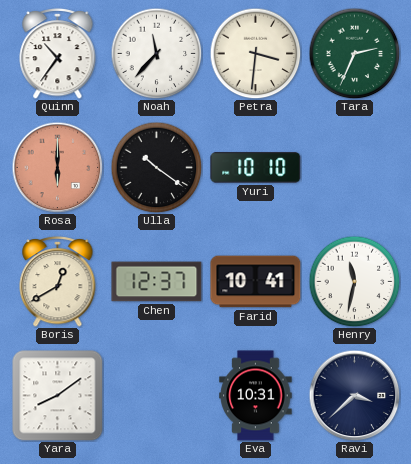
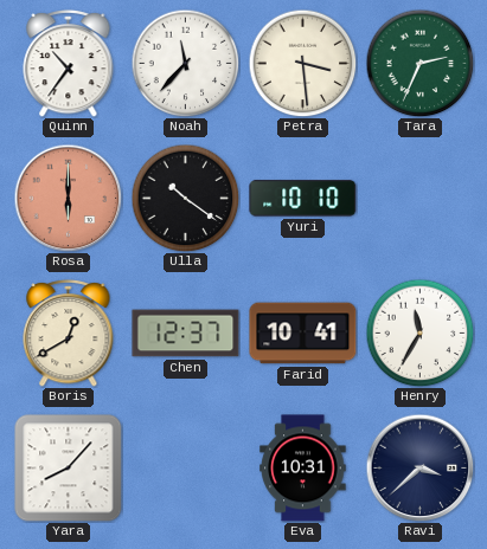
Petra: 3:31 -> 3:29 (302, 63)
Henry: 11:32 -> 11:35 (419, 332)
Yara: 8:09 -> 8:07 (69, 469)
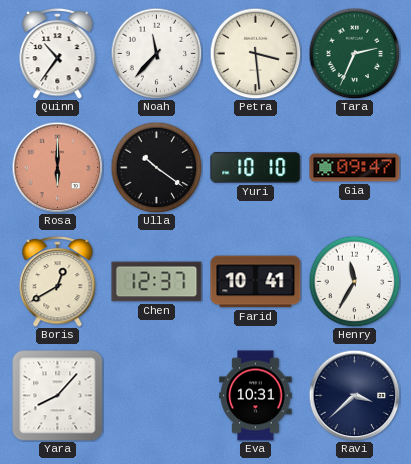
Gia: none -> 09:47 (355, 168)
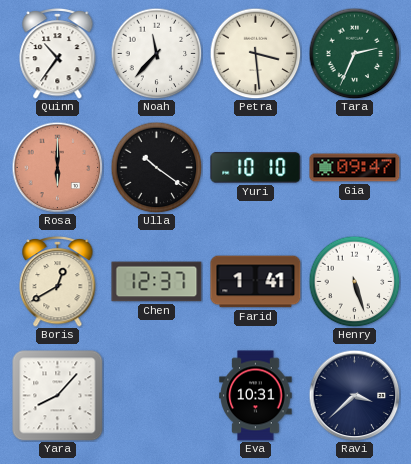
Farid: 10:41 -> 1:41 (256, 282)
Henry: 11:35 -> 5:27 (354, 281)
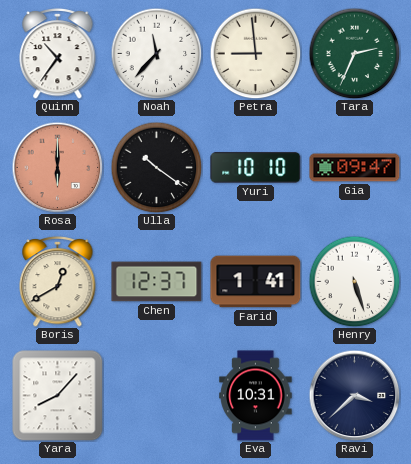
Petra: 3:29 -> 8:59 (255, 53)
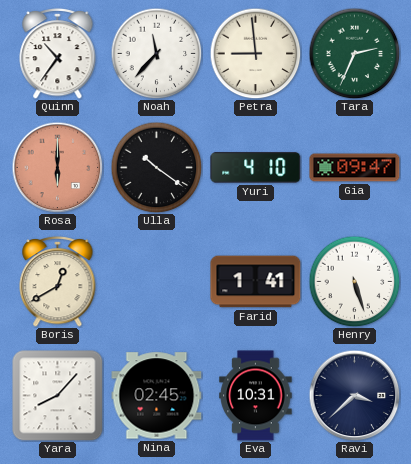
Yuri: 10:10 -> 4:10 (256, 168)
Chen: 12:37 -> none (157, 282)
Nina: none -> 02:45 (157, 396)
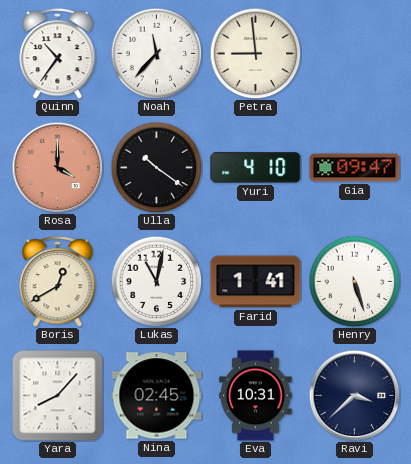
Tara: 2:34 -> none (354, 53)
Rosa: 6:00 -> 4:00 (57, 167)
Lukas: none -> 11:02 (156, 281)
